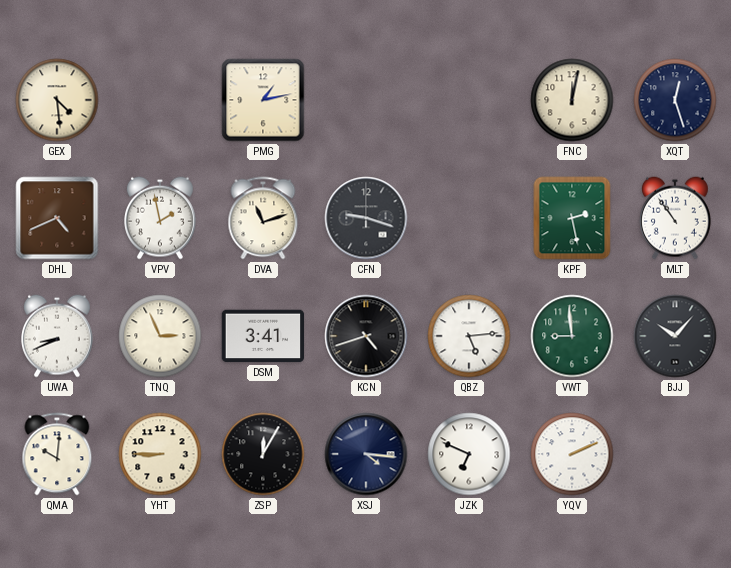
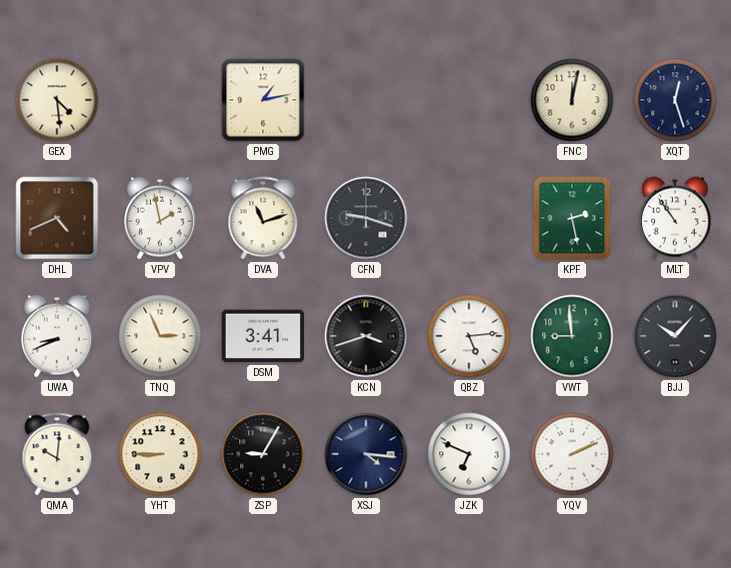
KCN: 4:42 -> 3:42 (366, 336)
ZSP: 12:05 -> 9:05 (263, 454)
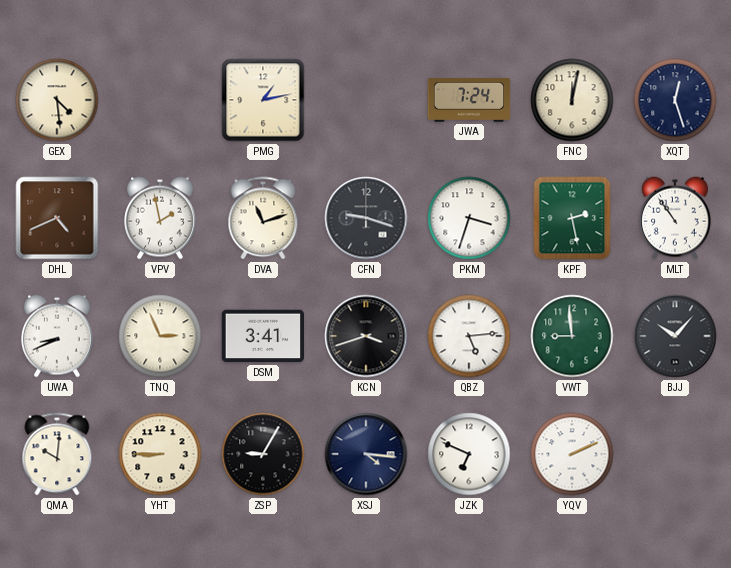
JWA: none -> 7:24 (469, 101)
PKM: none -> 3:33 (469, 218)
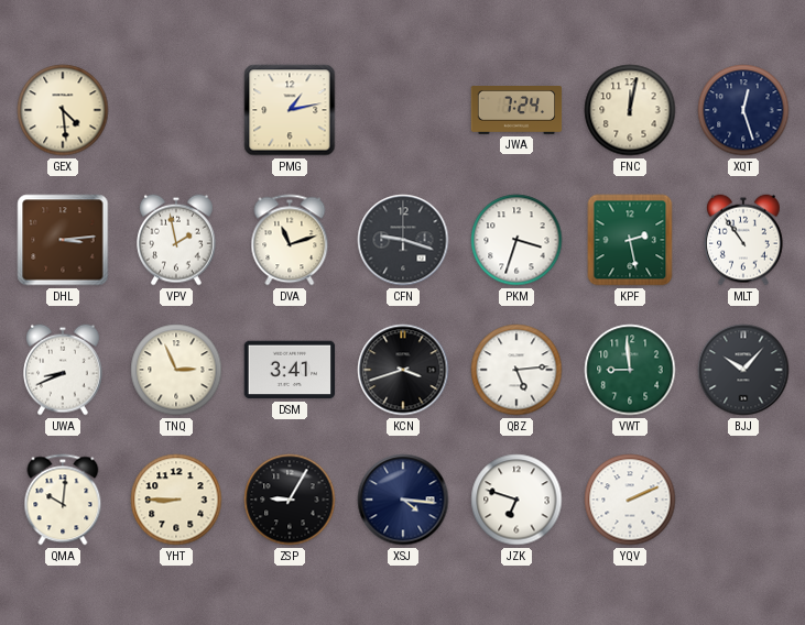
DHL: 4:41 -> 3:14 (63, 240)
JZK: 6:49 -> 6:48 (516, 500)
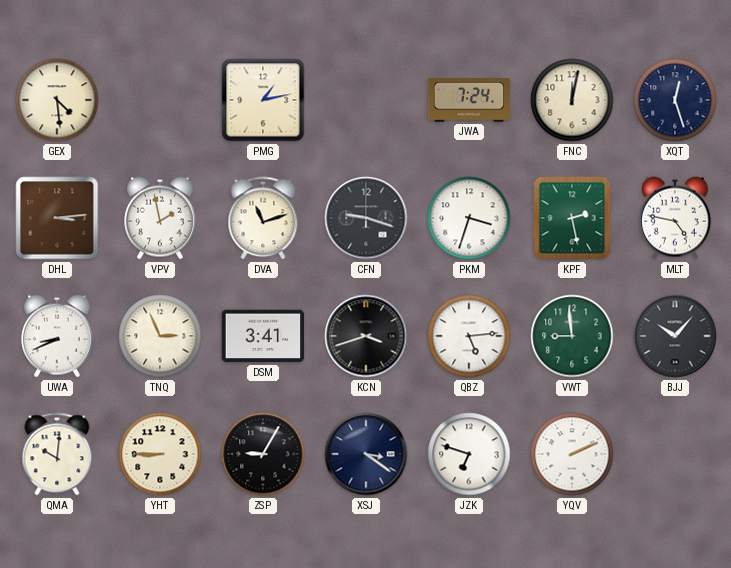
MLT: 10:54 -> 4:47 (676, 218)
XSJ: 4:16 -> 3:21 (366, 454)
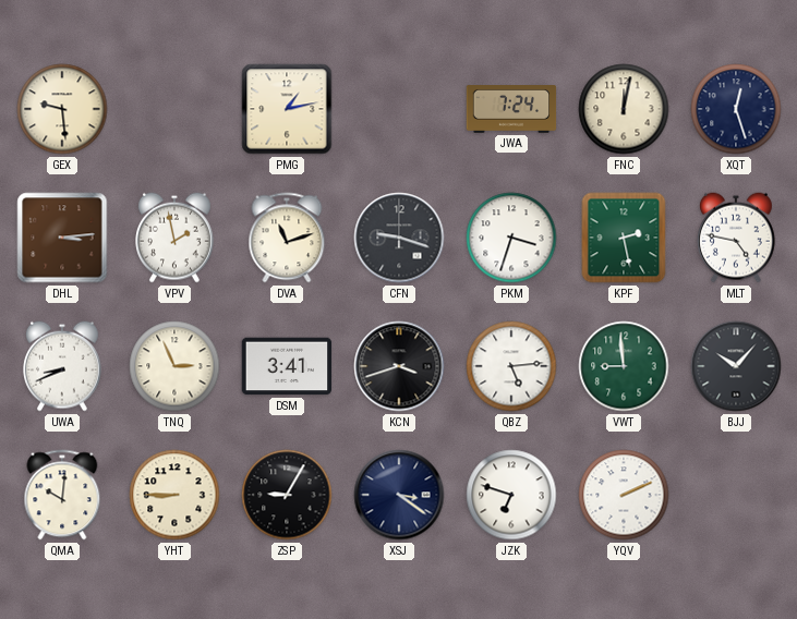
GEX: 4:29 -> 9:29 (62, 109)
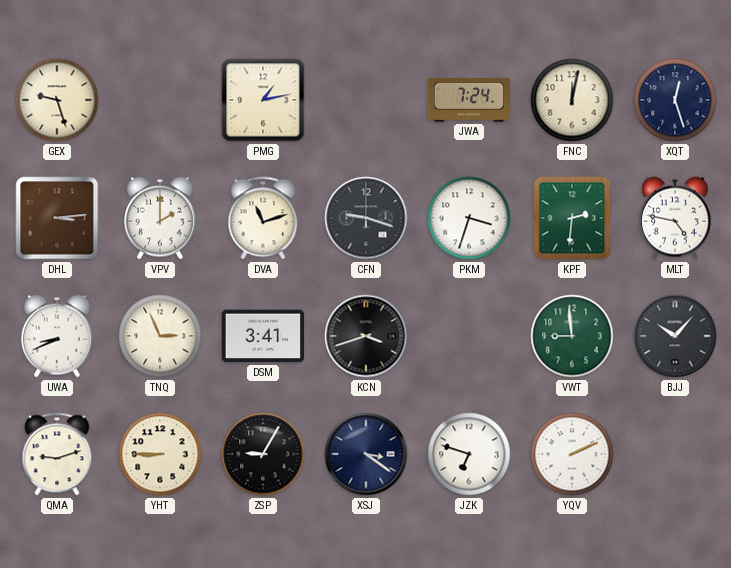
GEX: 9:29 -> 9:27 (57, 100)
VPV: 1:58 -> 2:00 (161, 218)
KPF: 2:28 -> 2:31 (572, 218)
QBZ: 5:14 -> none (511, 366)
QMA: 10:01 -> 9:12 (57, 454)
